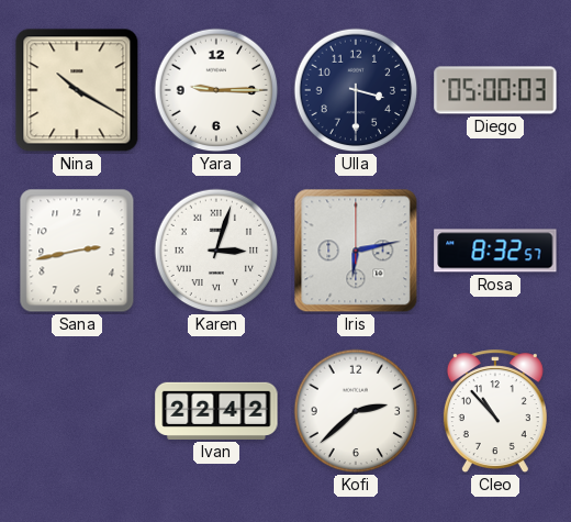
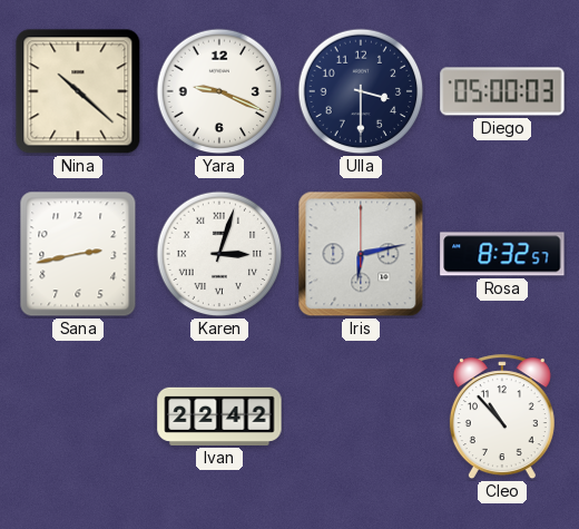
Nina: 10:20 -> 10:22 (78, 91)
Yara: 9:15 -> 9:19 (219, 91)
Kofi: 2:38 -> none (356, 411)
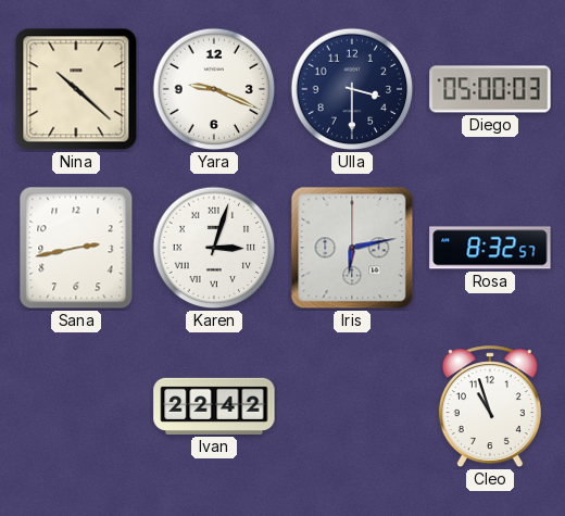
Cleo: 10:53 -> 10:57 (490, 407)
